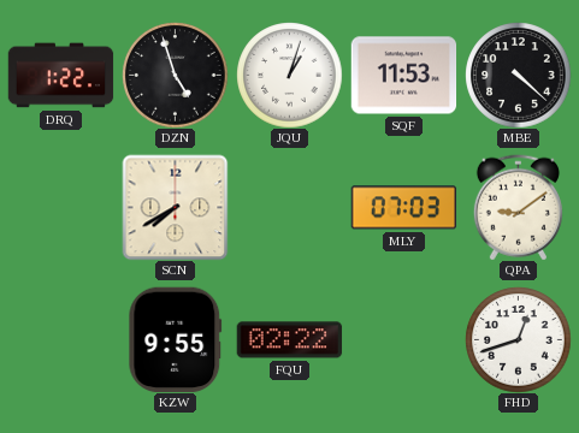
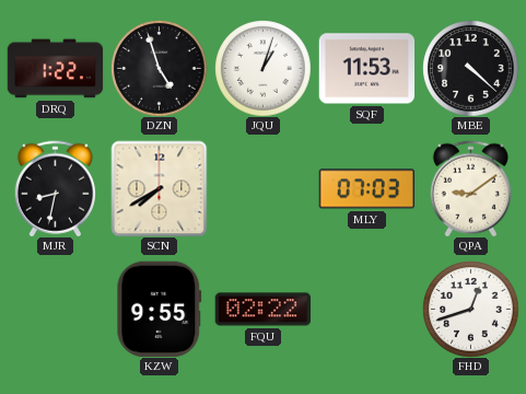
MJR: none -> 8:32 (55, 188)
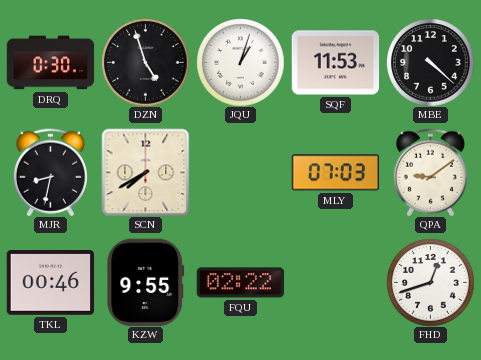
DRQ: 1:22 -> 0:30 (50, 63)
TKL: none -> 00:46 (50, 283)
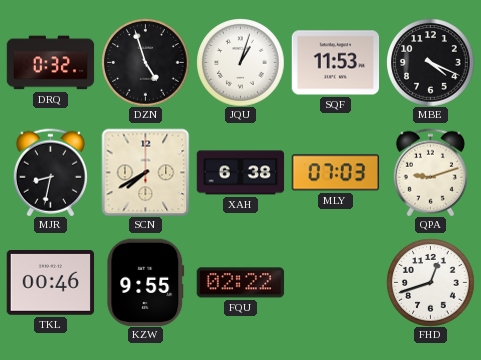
DRQ: 0:30 -> 0:32 (50, 63)
MBE: 4:22 -> 4:19 (430, 62)
XAH: none -> 6:38 (240, 173)
QPA: 9:09 -> 9:12 (430, 172)
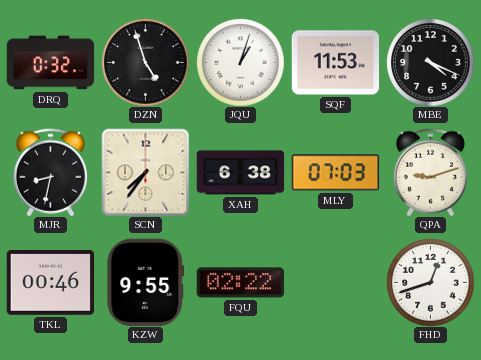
SCN: 7:40 -> 7:36 (145, 172)
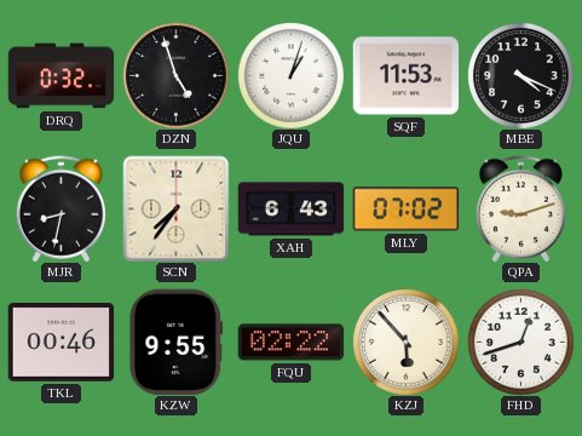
XAH: 6:38 -> 6:43 (290, 210)
MLY: 07:03 -> 07:02 (405, 210)
KZJ: none -> 5:53 (405, 342)
